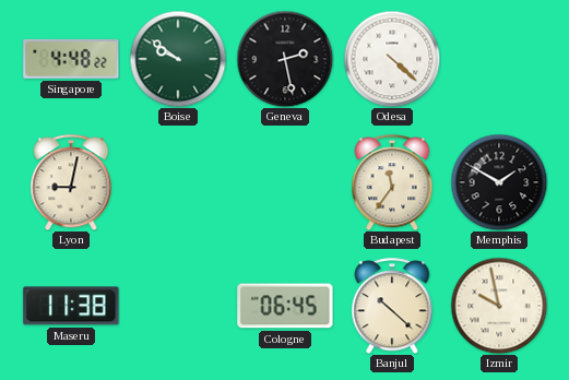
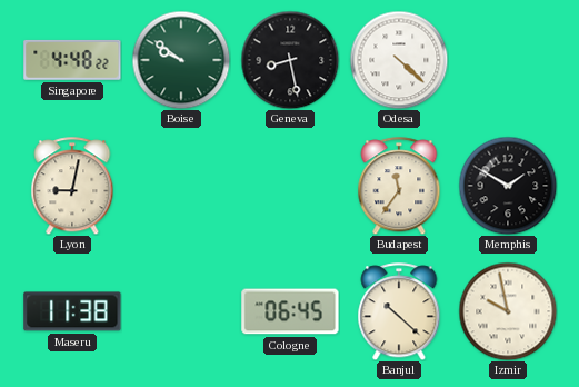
Geneva: 2:28 -> 8:28 (290, 60)
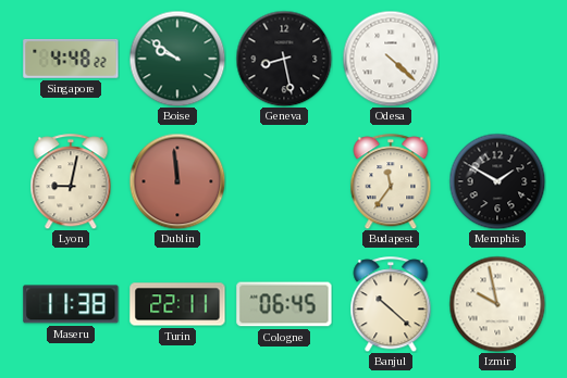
Dublin: none -> 11:59 (177, 181)
Turin: none -> 22:11 (177, 304)
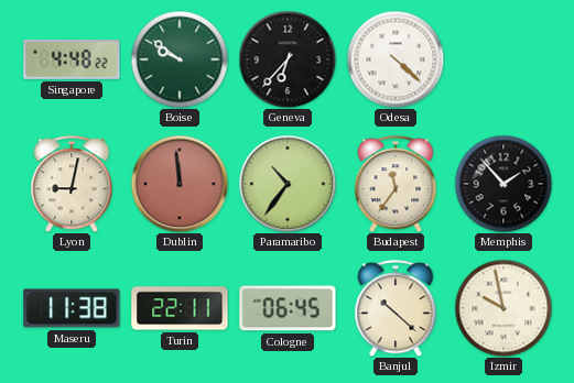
Geneva: 8:28 -> 6:37 (288, 59)
Paramaribo: none -> 10:36 (288, 184)
Memphis: 1:50 -> 1:53 (503, 184)
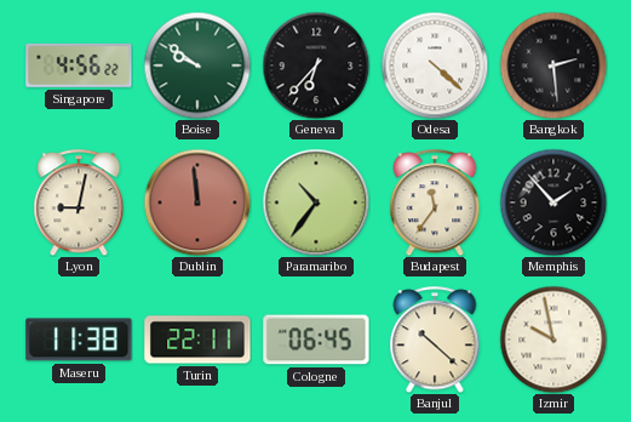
Singapore: 4:48 -> 4:56 (79, 65)
Bangkok: none -> 2:29 (553, 65)
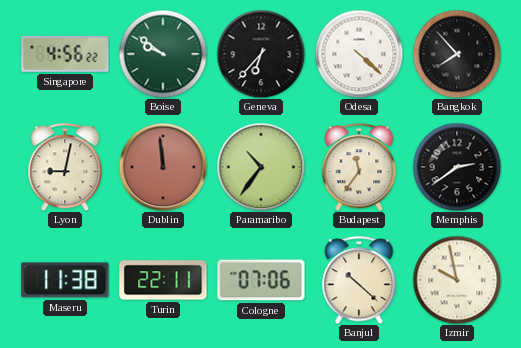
Bangkok: 2:29 -> 7:53 (457, 54)
Memphis: 1:53 -> 2:39 (457, 167)
Cologne: 06:45 -> 07:06 (261, 280)
